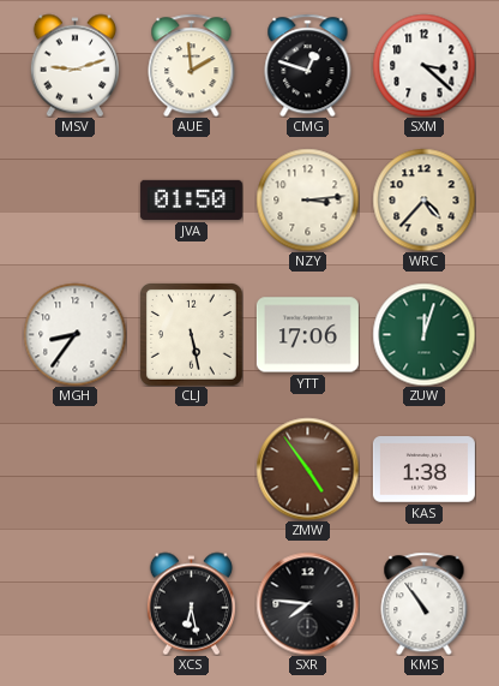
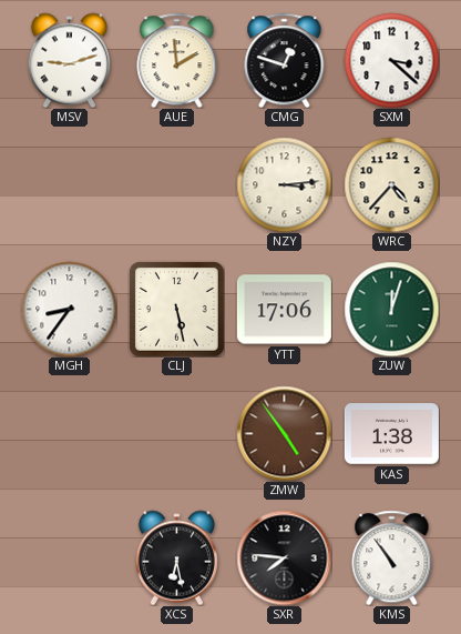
JVA: 01:50 -> none (191, 199)
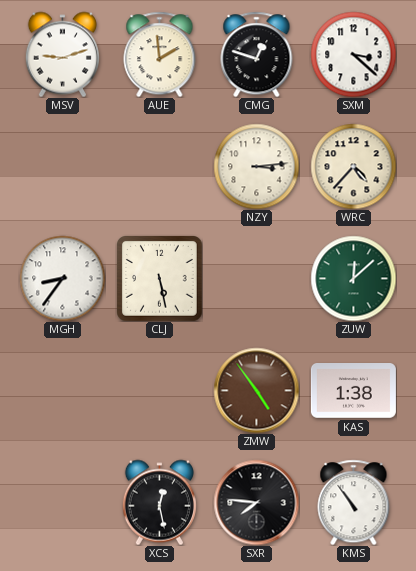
YTT: 17:06 -> none (284, 310)
ZUW: 12:03 -> 12:08 (353, 278)
XCS: 6:28 -> 12:28 (159, 502)
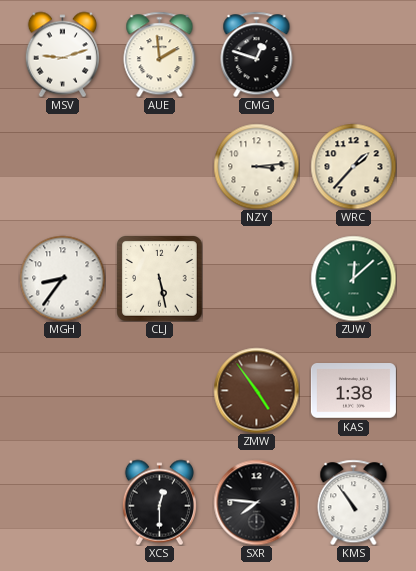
SXM: 3:22 -> none (353, 54)
WRC: 4:37 -> 1:37 (353, 166)
XCS: 12:28 -> 12:30 (159, 502)
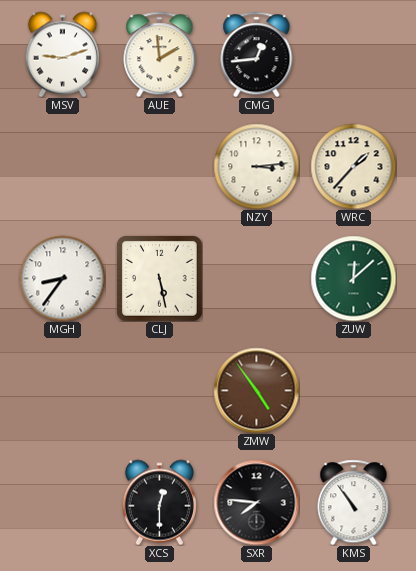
CMG: 12:48 -> 12:44 (257, 54)
KAS: 1:38 -> none (353, 391)
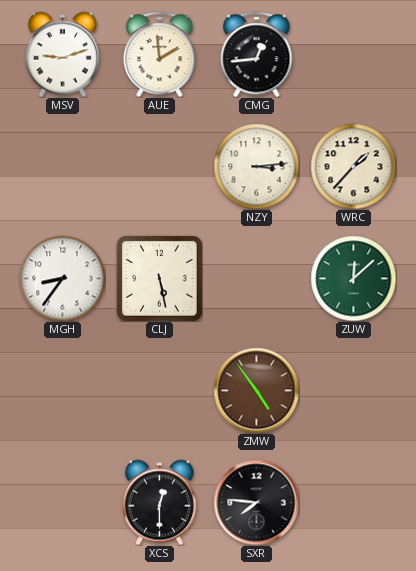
KMS: 10:54 -> none (354, 502)
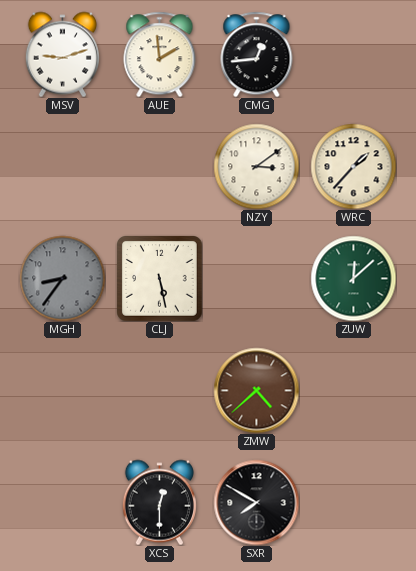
NZY: 3:14 -> 3:09 (256, 166)
MGH dial: white -> grey (62, 278)
ZMW: 4:54 -> 4:38 (256, 390)
SXR: 7:46 -> 7:50 (256, 502)
